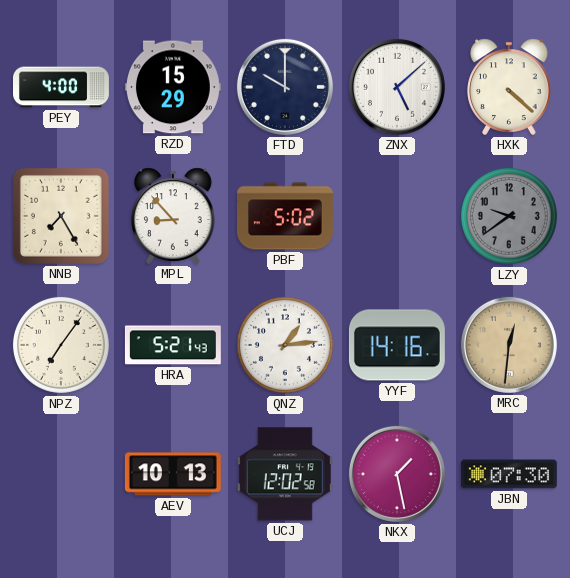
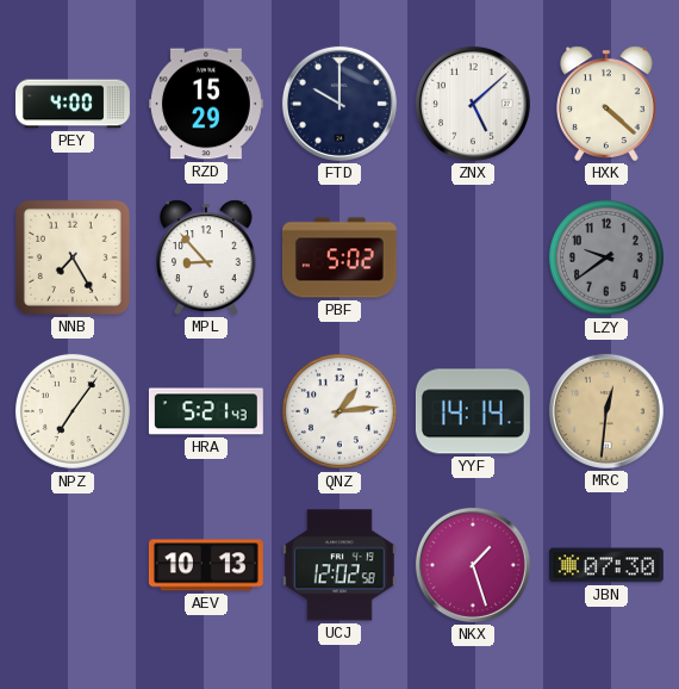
YYF: 14:16 -> 14:14 (473, 411)
NKX: 1:28 -> 1:27 (473, 565)
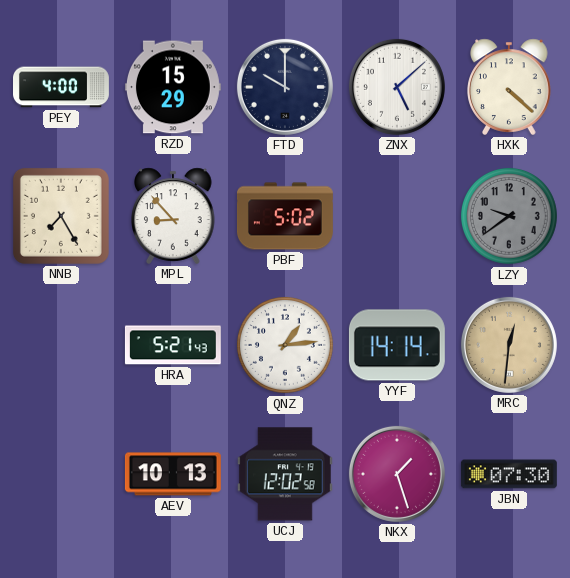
NPZ: 7:06 -> none (73, 411)
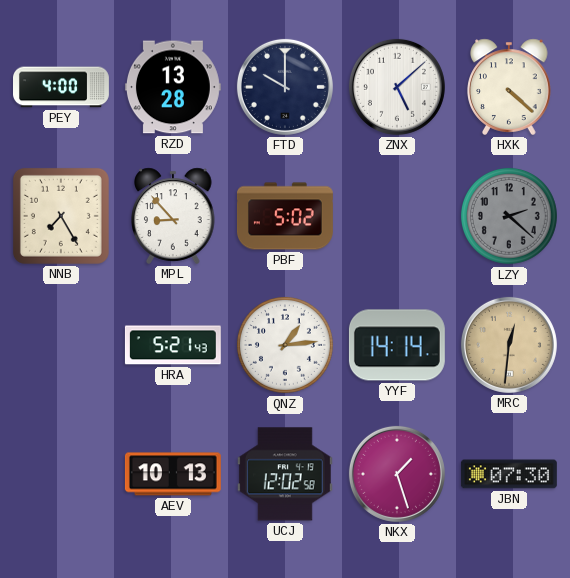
RZD: 15:29 -> 13:28 (173, 87)
LZY: 9:39 -> 2:22 (509, 216)
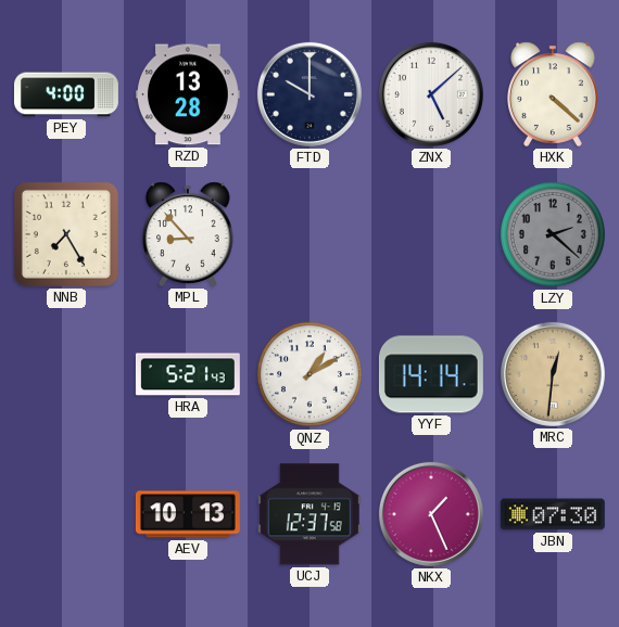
PBF: 5:02 -> none (285, 216)
QNZ: 1:14 -> 1:10 (309, 374)
UCJ: 12:02 -> 12:37 (309, 514)
NKX: 1:27 -> 1:26 (431, 514)
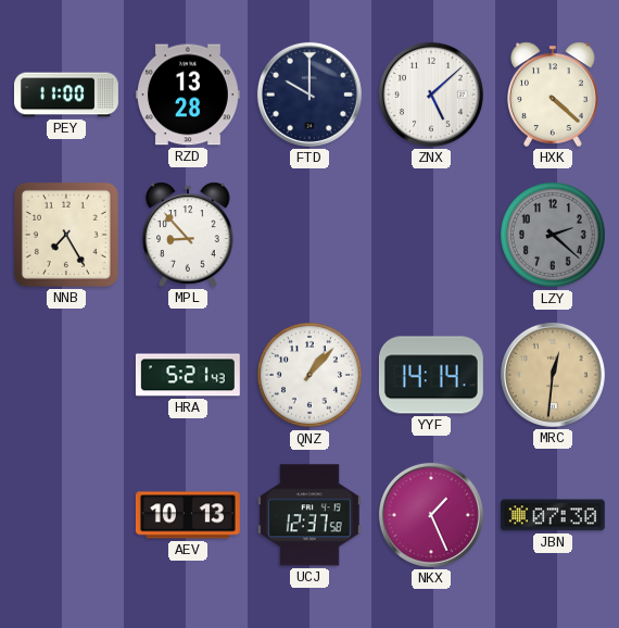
PEY: 4:00 -> 11:00 (67, 95)
QNZ: 1:10 -> 1:07 (309, 375)
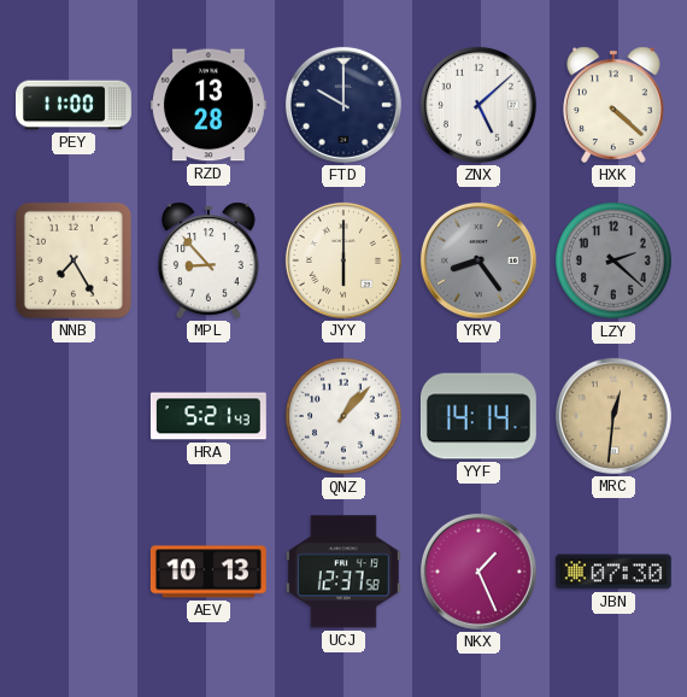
JYY: none -> 6:00 (343, 260)
YRV: none -> 8:24 (478, 260)
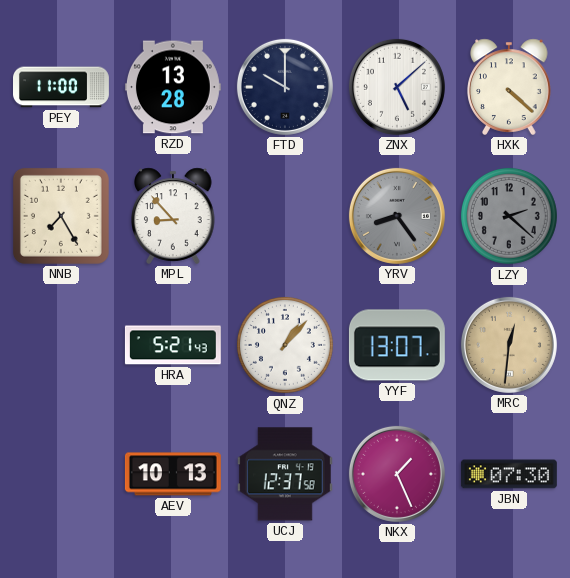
JYY: 6:00 -> none (343, 260)
YYF: 14:14 -> 13:07 (397, 345)
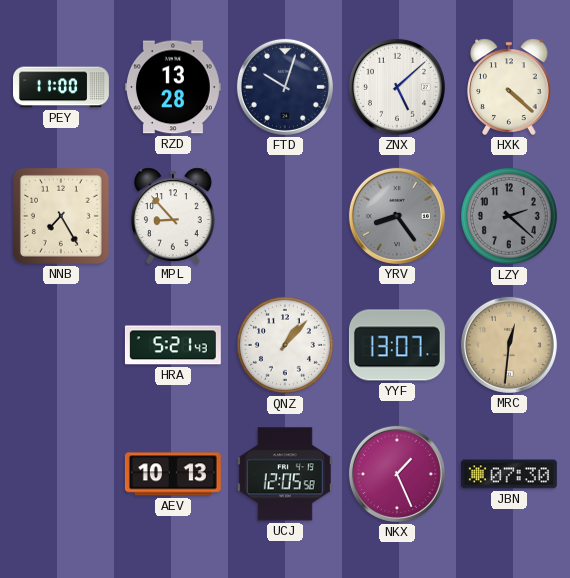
FTD: 10:00 -> 10:03 (285, 87)
UCJ: 12:37 -> 12:05 (285, 474)
